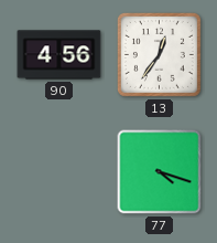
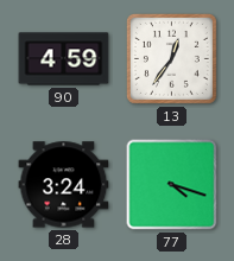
90: 4:56 -> 4:59 (64, 59)
28: none -> 3:24 (64, 185)
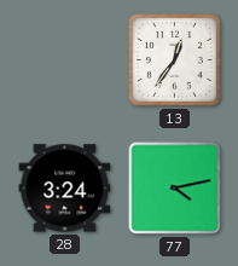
90: 4:59 -> none (64, 59)
77: 4:18 -> 4:13 (175, 189)
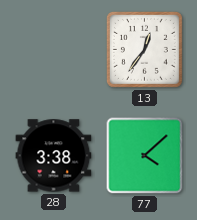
28: 3:24 -> 3:38 (54, 156)
77: 4:13 -> 4:08 (145, 156)
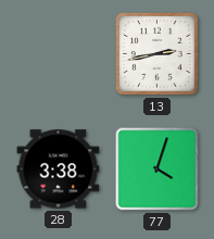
13: 12:36 -> 2:43 (156, 53)
77: 4:08 -> 4:03 (158, 169)
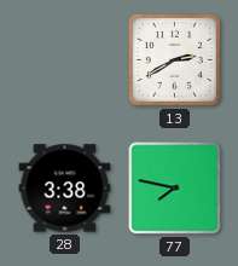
13: 2:43 -> 2:40 (174, 59)
77: 4:03 -> 7:47 (175, 189)
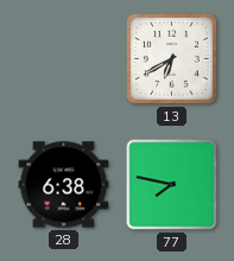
13: 2:40 -> 6:40 (171, 58)
28: 3:38 -> 6:38 (64, 185)
